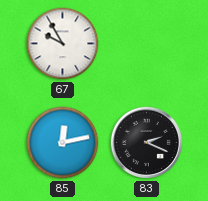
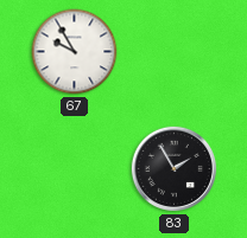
85: 12:13 -> none (63, 143)
83: 2:19 -> 1:55 (175, 169)
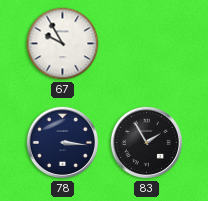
78: none -> 3:16 (63, 143)
